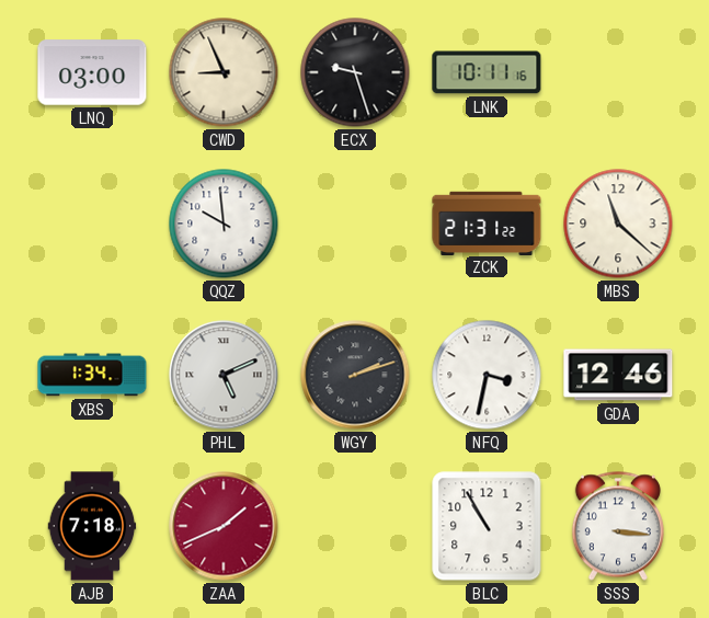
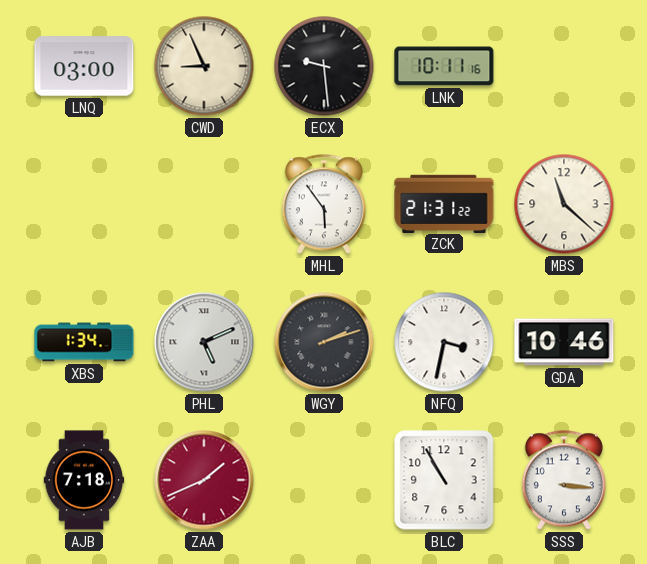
ECX: 9:27 -> 9:29 (324, 66)
QQZ: 9:59 -> none (224, 224)
MHL: none -> 5:54 (324, 204)
GDA: 12:46 -> 10:46 (564, 342)
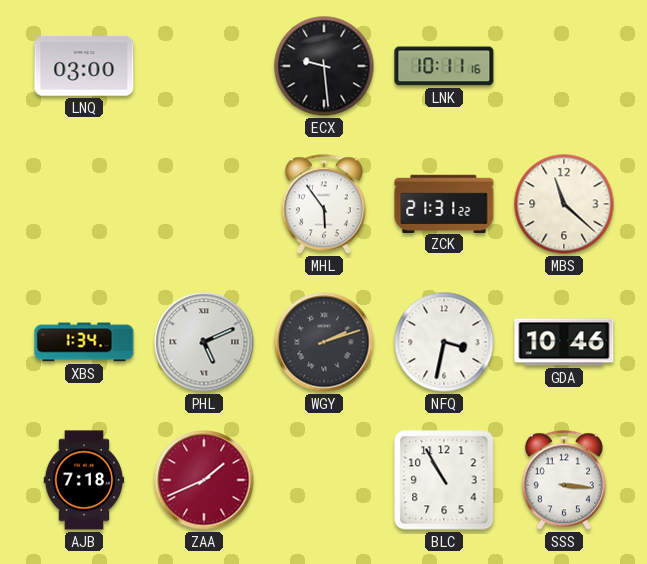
CWD: 8:56 -> none (204, 66)
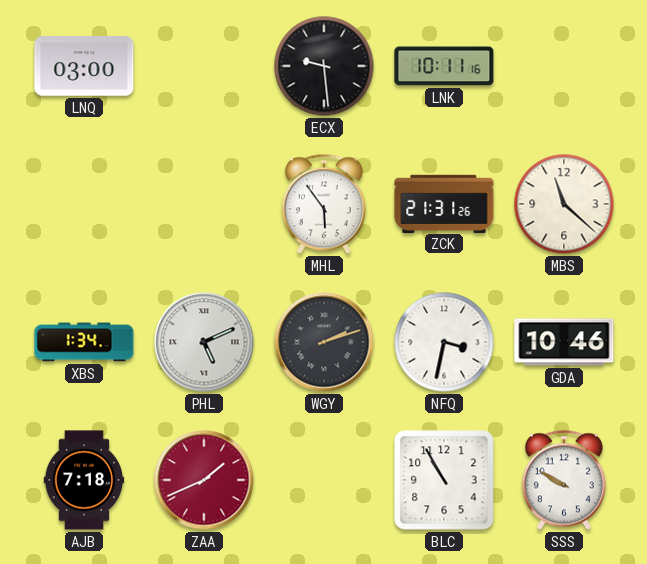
ZCK: 21:31:22 -> 21:31:26 (444, 203)
SSS: 3:16 -> 9:50 (564, 480)
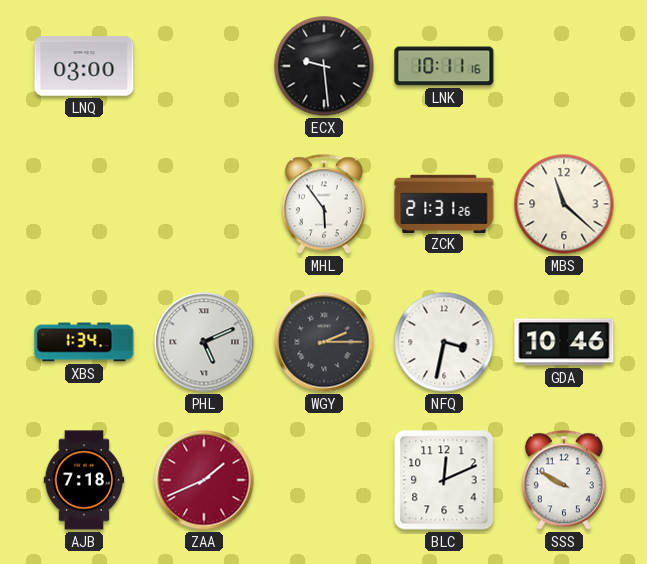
WGY: 2:12 -> 2:15 (324, 342)
BLC: 10:55 -> 12:11 (444, 480)
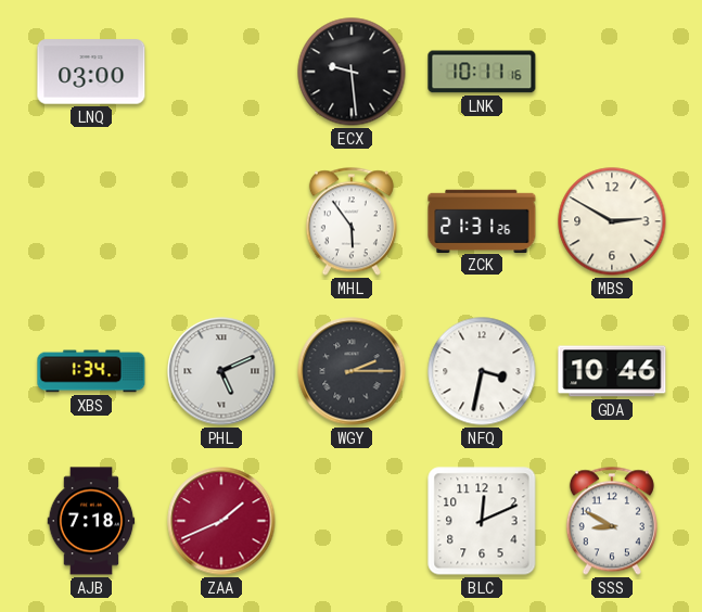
MBS: 11:22 -> 2:50 (612, 221)
SSS: 9:50 -> 8:50 (612, 521)
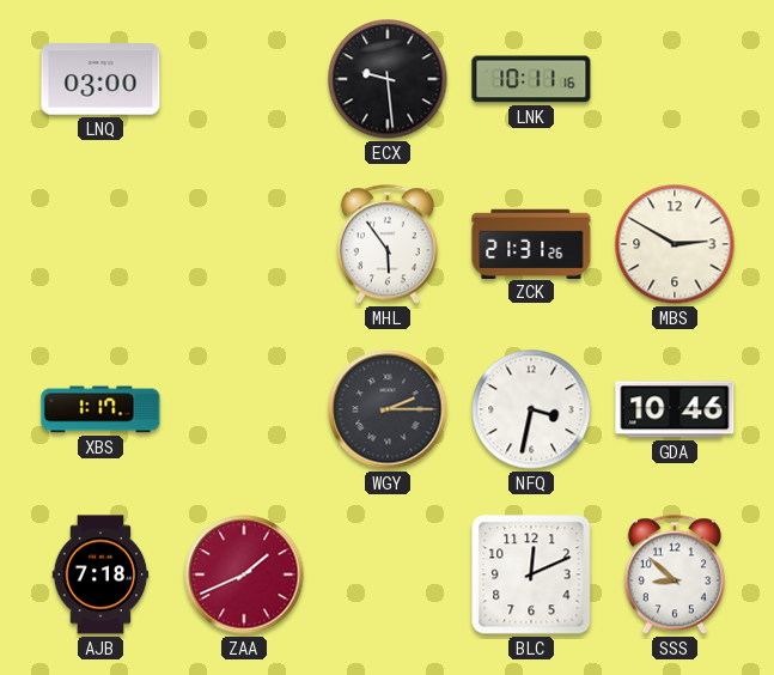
XBS: 1:34 -> 1:17 (100, 409)
PHL: 5:11 -> none (221, 371)
SSS: 8:50 -> 8:52 (675, 574)
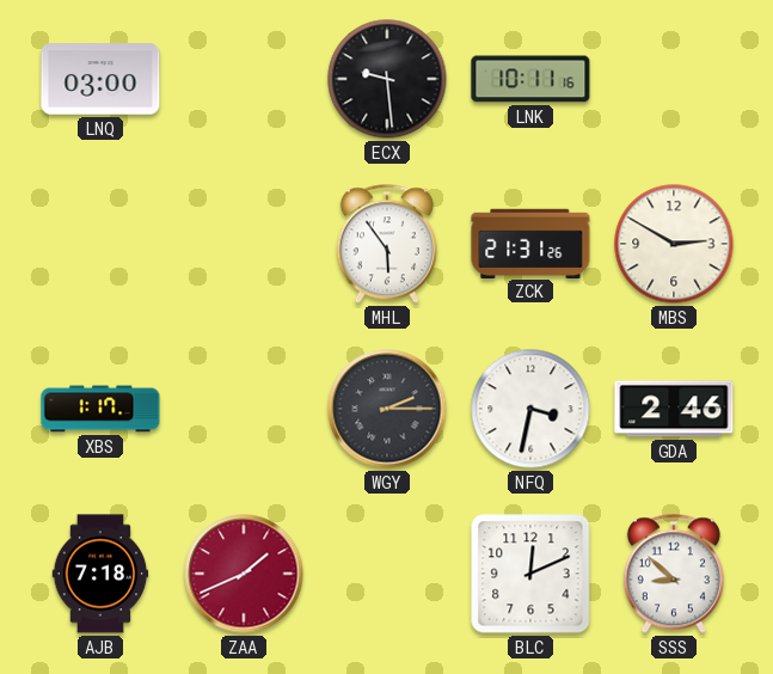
GDA: 10:46 -> 2:46 (674, 409)
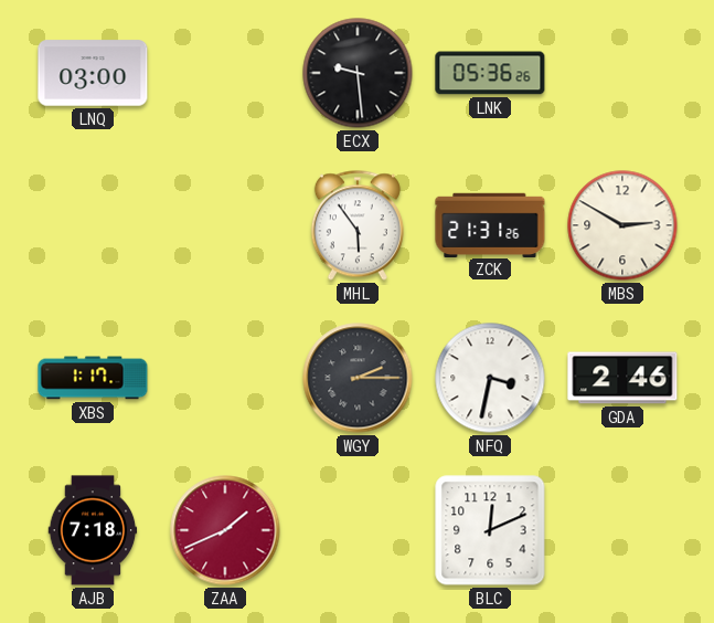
LNK: 10:11 -> 05:36 (490, 73)
SSS: 8:52 -> none (674, 574)
